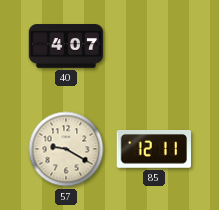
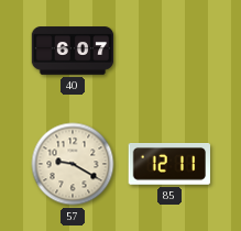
40: 4:07 -> 6:07 (73, 51)
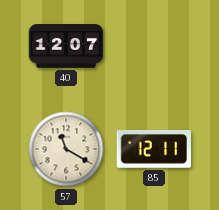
40: 6:07 -> 12:07 (66, 46)
57: 9:20 -> 11:20 (66, 149)
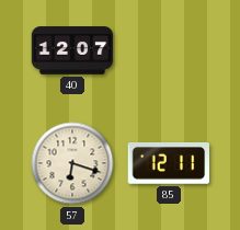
57: 11:20 -> 6:18 (72, 163)
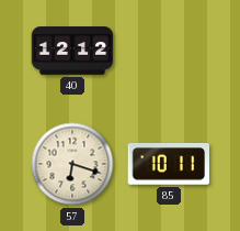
40: 12:07 -> 12:12 (72, 51)
85: 12:11 -> 10:11 (169, 165)
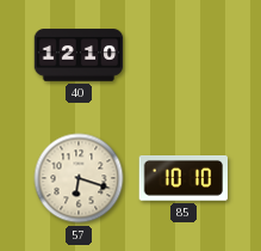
40: 12:12 -> 12:10 (79, 55)
85: 10:11 -> 10:10 (184, 179)
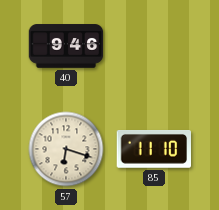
40: 12:10 -> 9:46 (66, 46)
85: 10:10 -> 11:10 (154, 150)
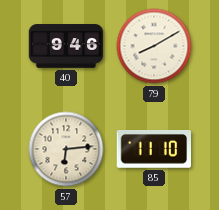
79: none -> 8:10 (154, 46)
57: 6:18 -> 6:14 (66, 149)
